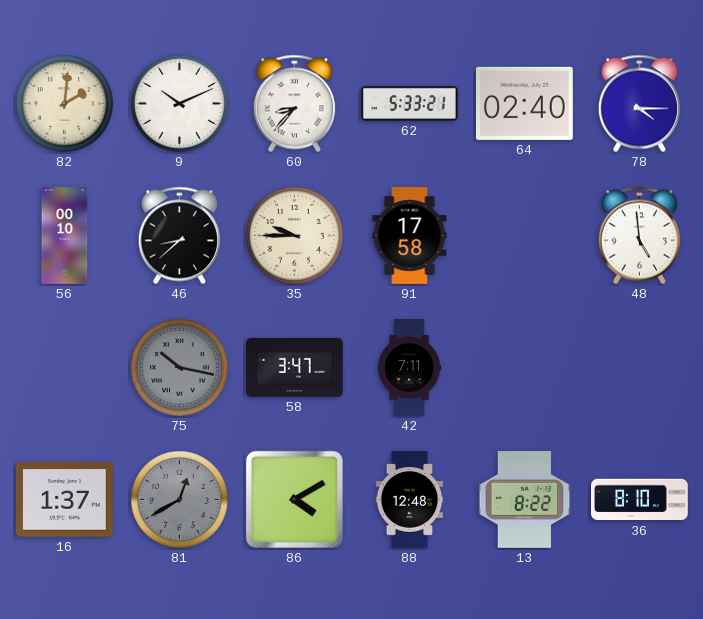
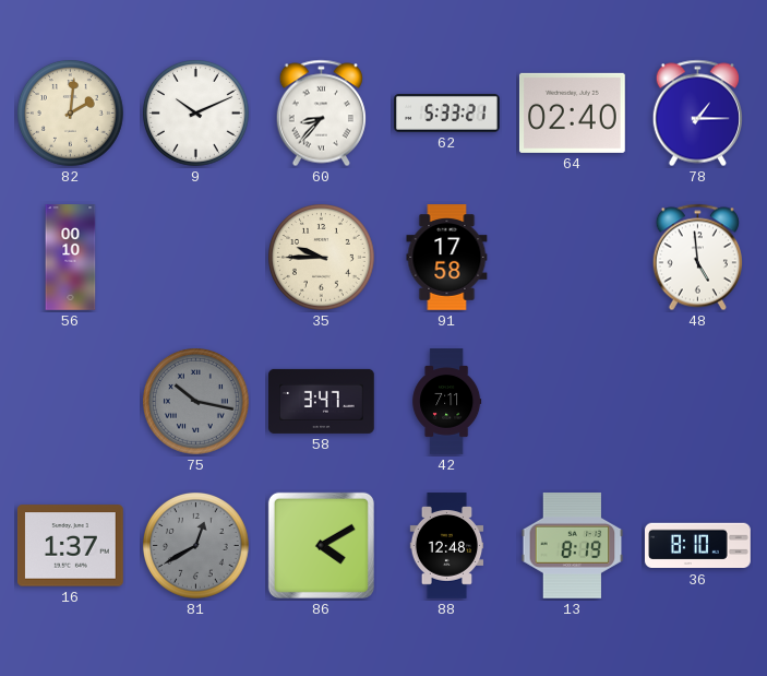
78: 4:15 -> 1:15 (697, 114)
46: 8:38 -> none (179, 236)
13: 8:22 -> 8:19 (573, 546)
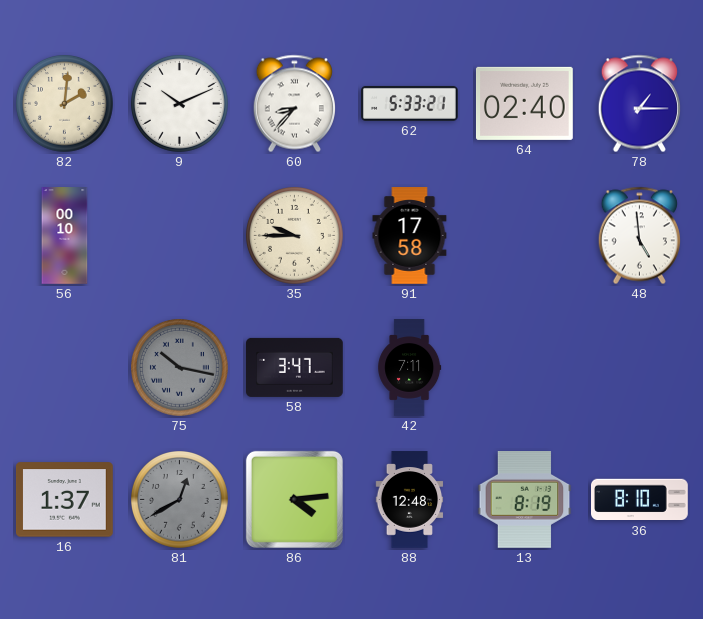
86: 4:10 -> 4:14 (294, 499)
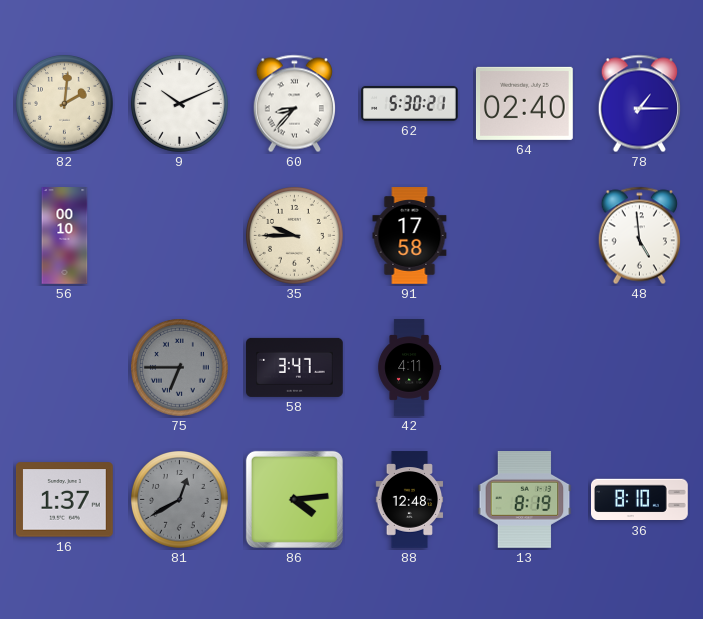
62: 5:33 -> 5:30 (410, 104)
75: 10:17 -> 6:45 (180, 368)
42: 7:11 -> 4:11 (410, 368)
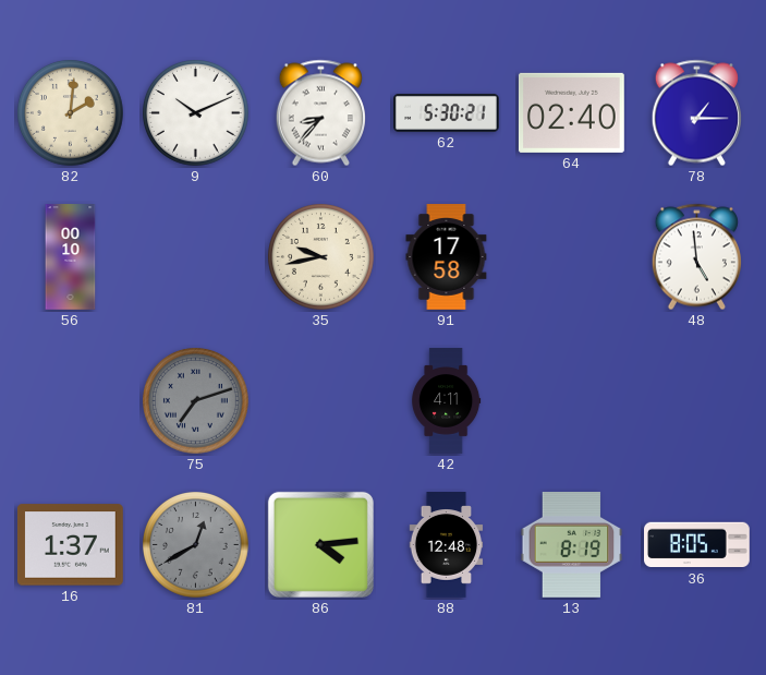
35: 9:45 -> 9:43 (321, 257)
75: 6:45 -> 7:12 (196, 401)
58: 3:47 -> none (295, 367)
36: 8:10 -> 8:05 (697, 545)
